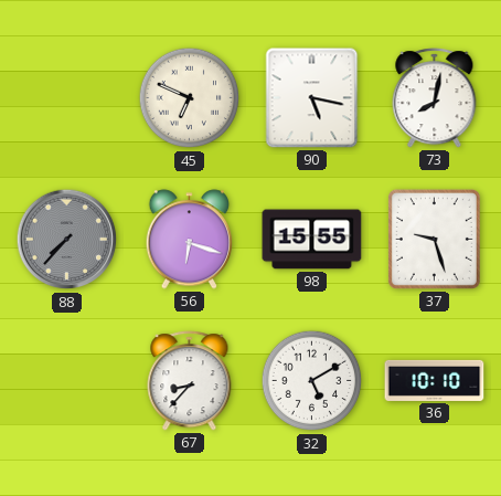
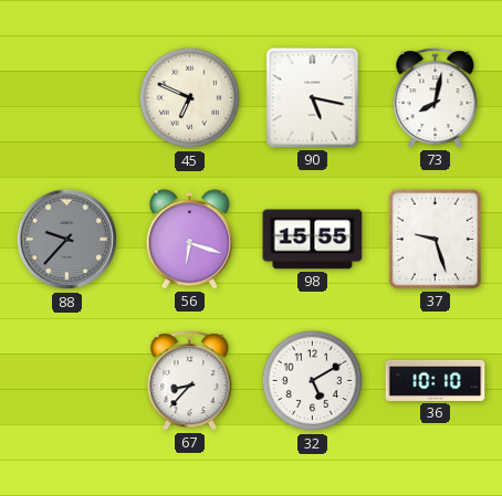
88: 7:37 -> 9:37 (67, 240)
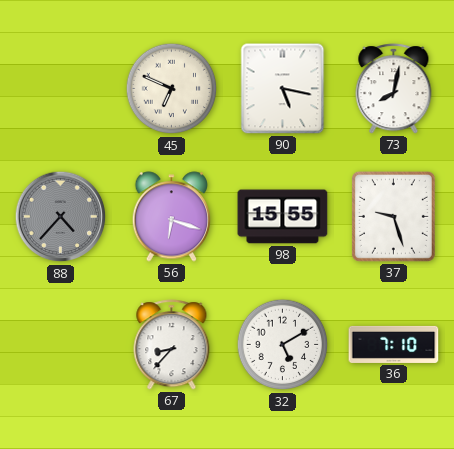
88: 9:37 -> 4:37 (61, 217)
36: 10:10 -> 7:10 (394, 344)
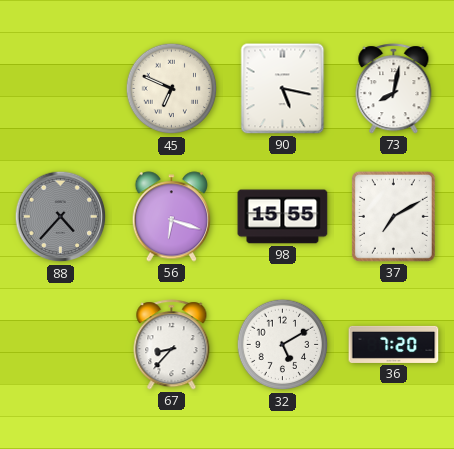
37: 9:27 -> 7:10 (393, 216)
36: 7:10 -> 7:20 (394, 344)
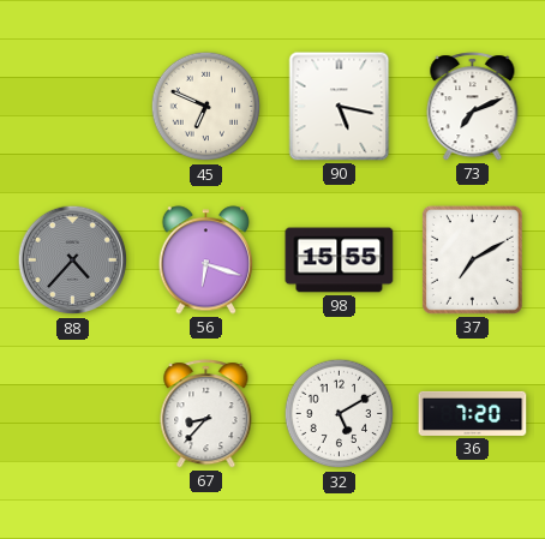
73: 8:02 -> 7:11 (473, 107)
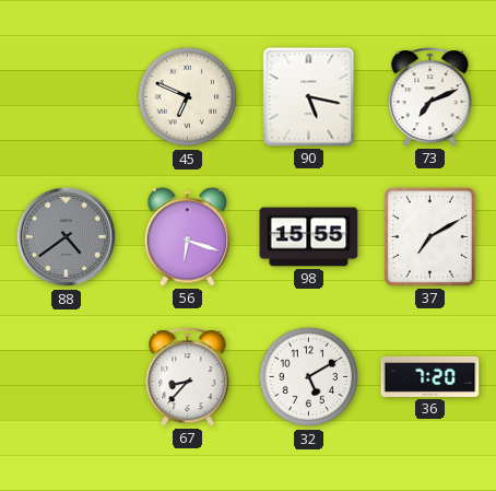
88: 4:37 -> 4:39 (67, 237)
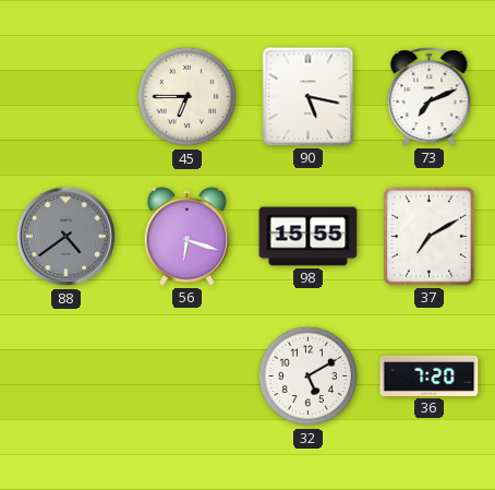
45: 6:49 -> 6:45 (188, 97)
67: 8:37 -> none (188, 377)
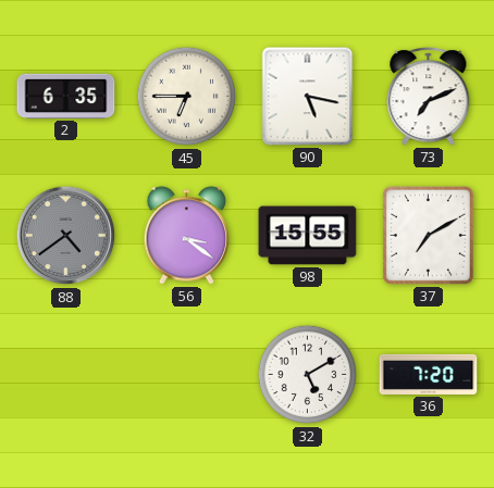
2: none -> 6:35 (66, 96)
56: 6:18 -> 3:21 (187, 236)
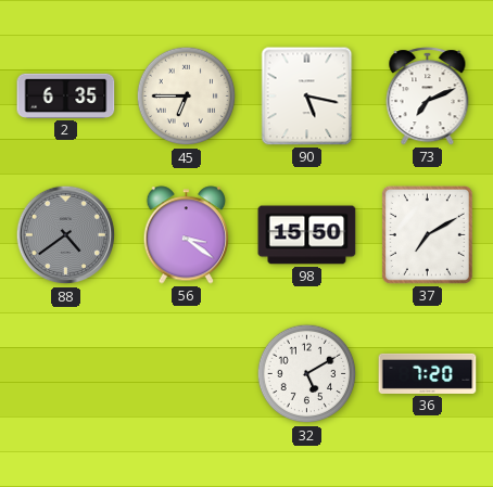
98: 15:55 -> 15:50 (307, 235)
